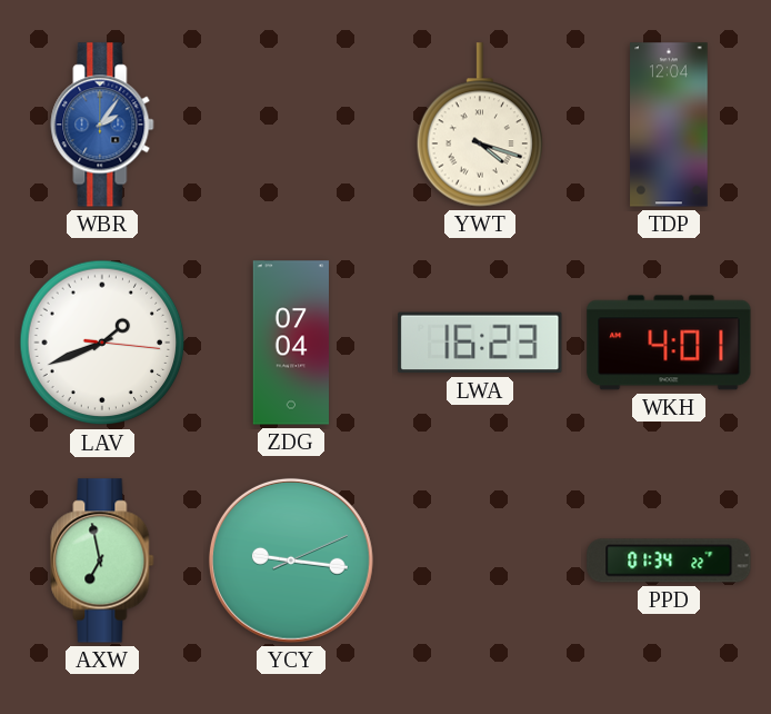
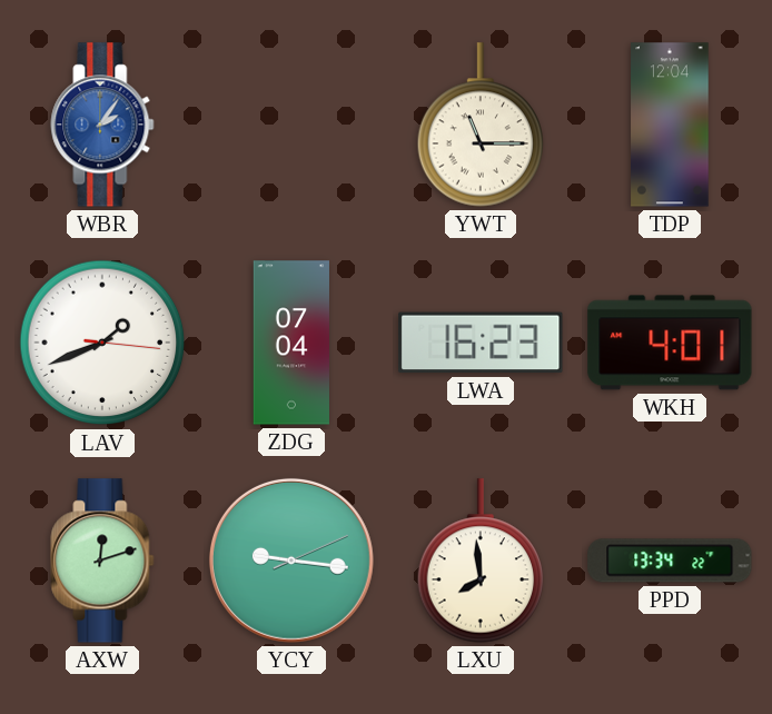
YWT: 4:18 -> 11:15 (481, 125)
AXW: 6:58 -> 12:12 (102, 561)
LXU: none -> 7:59 (481, 561)
PPD: 01:34 -> 13:34 (670, 561)
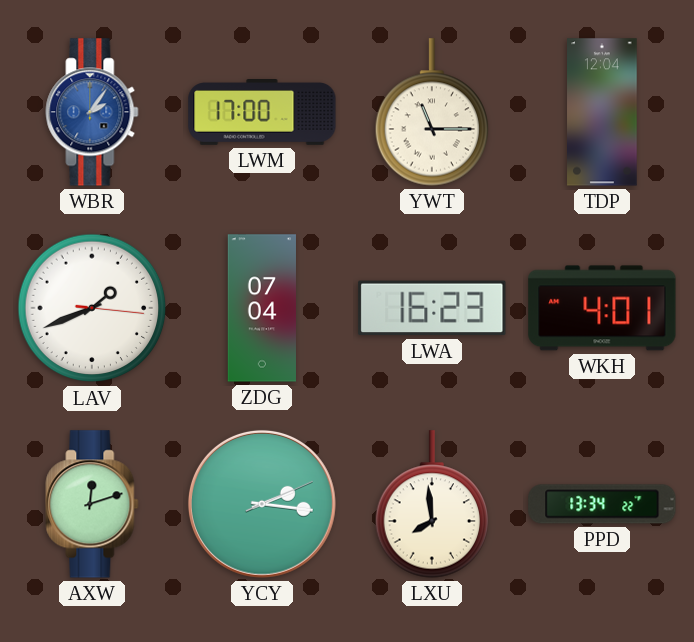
LWM: none -> 17:00 (262, 113)
YCY: 9:16 -> 2:16 (262, 504)
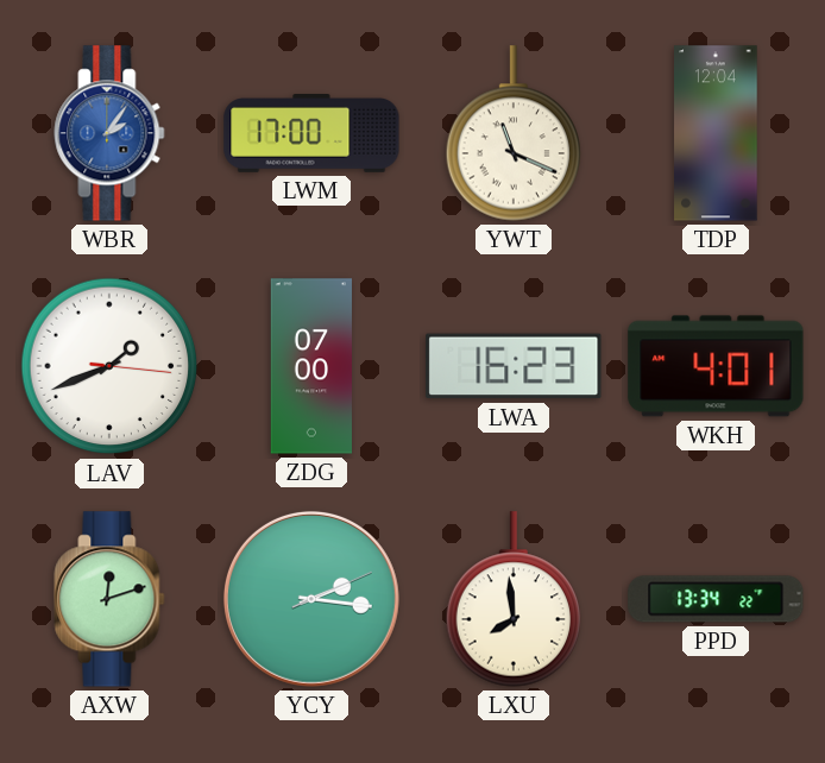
YWT: 11:15 -> 11:19 (514, 133)
ZDG: 07:04 -> 07:00 (310, 366)
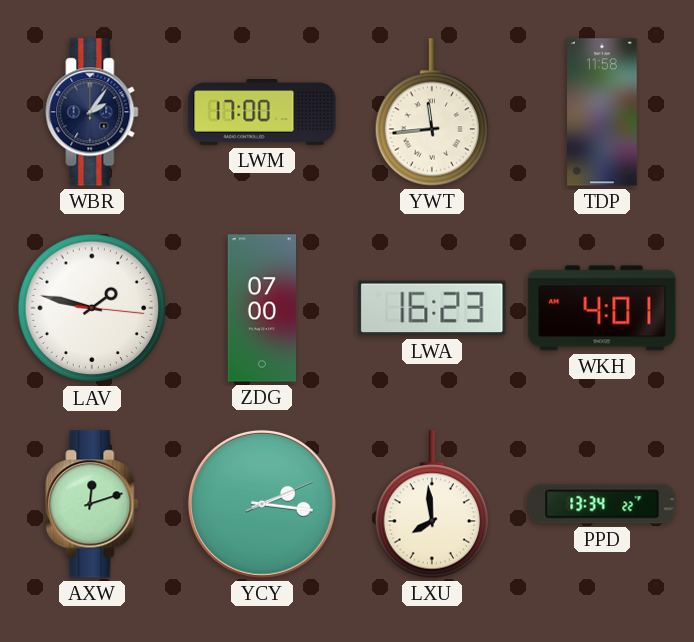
WBR dial: blue -> navy (92, 112)
YWT: 11:19 -> 11:44 (432, 112)
TDP: 12:04 -> 11:58 (602, 112)
LAV: 1:41 -> 1:47 (92, 308)
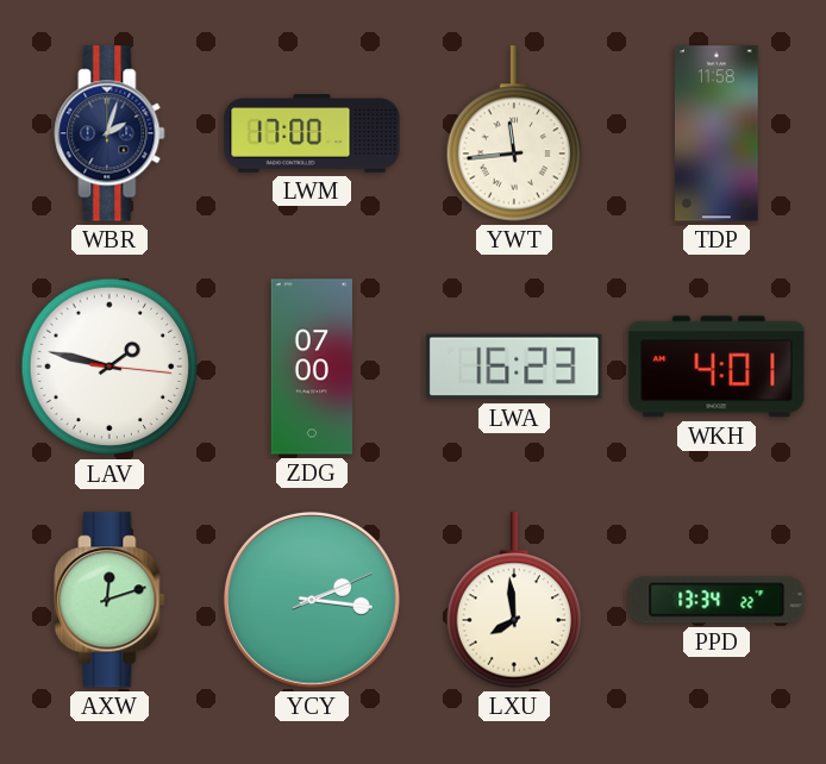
WBR: 2:06 -> 2:03 (109, 133)
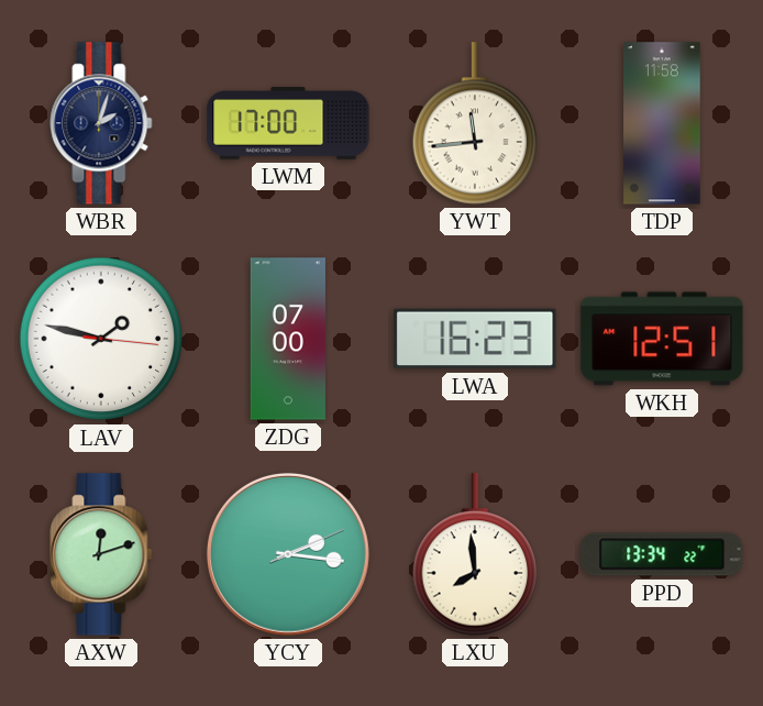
WKH: 4:01 -> 12:51 (662, 339)
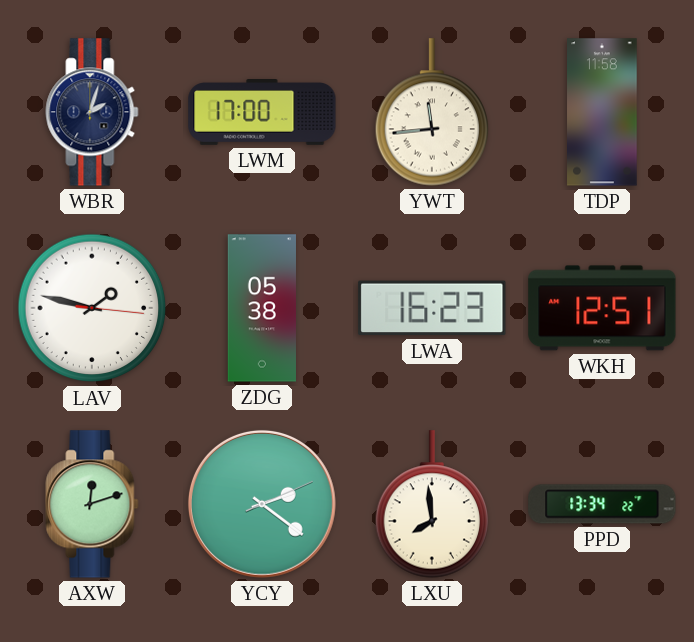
ZDG: 07:00 -> 05:38 (261, 308)
YCY: 2:16 -> 2:21 (262, 504)
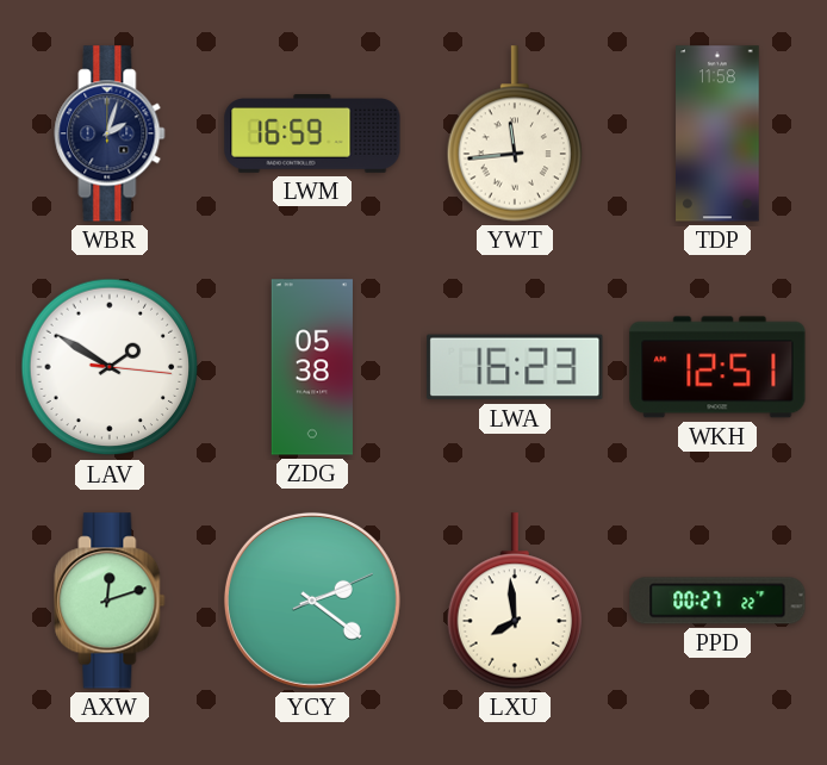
LWM: 17:00 -> 16:59 (312, 135)
LAV: 1:47 -> 1:50 (110, 367)
PPD: 13:34 -> 00:27 (717, 601)
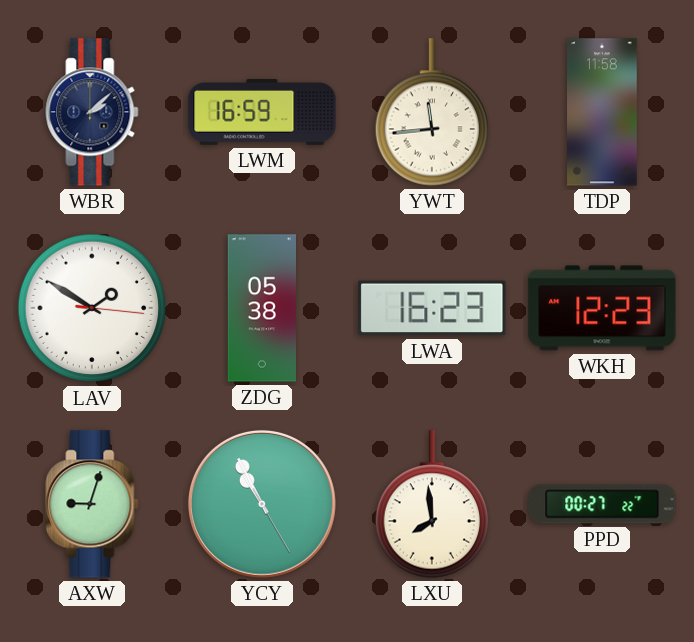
WBR: 2:03 -> 2:08 (92, 112)
WKH: 12:51 -> 12:23 (602, 308)
AXW: 12:12 -> 9:03 (92, 504)
YCY: 2:21 -> 10:55 (262, 504)
